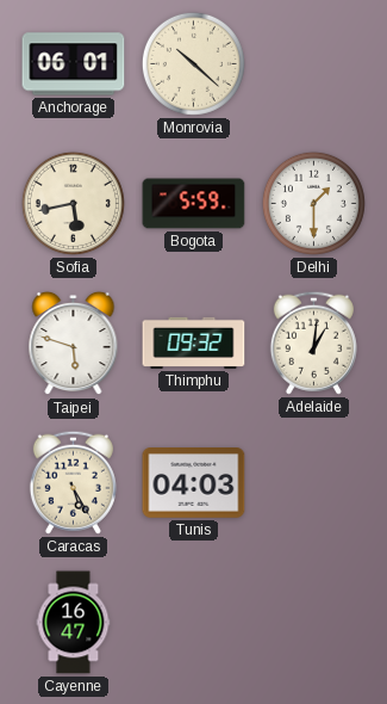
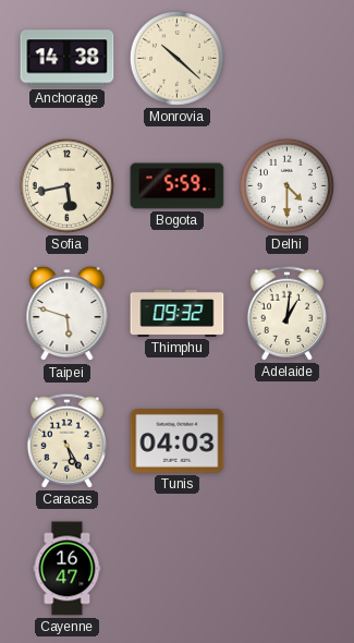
Anchorage: 06:01 -> 14:38 (68, 59)
Delhi: 1:30 -> 4:30 (286, 185)
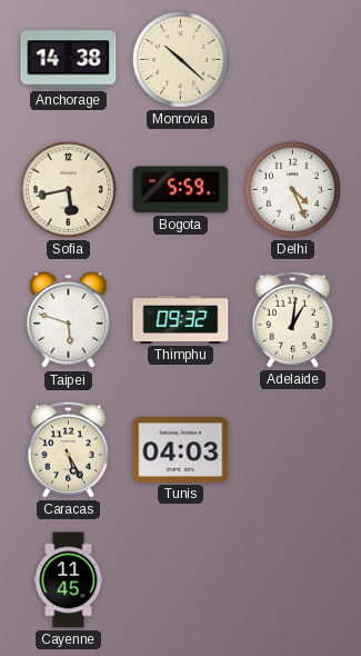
Delhi: 4:30 -> 4:26 (292, 189)
Cayenne: 16:47 -> 11:45 (69, 580)
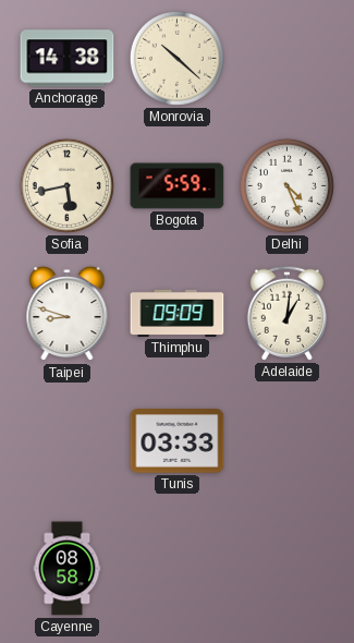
Taipei: 5:48 -> 8:48 (68, 314)
Thimphu: 09:32 -> 09:09 (178, 313)
Caracas: 5:25 -> none (68, 449)
Tunis: 04:03 -> 03:33 (178, 441)
Cayenne: 11:45 -> 08:58 (68, 569)
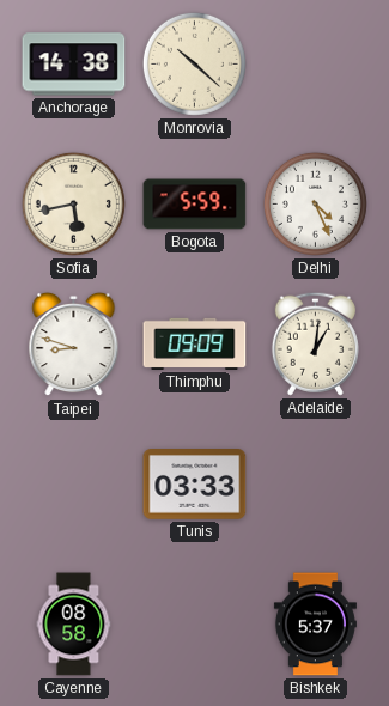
Bishkek: none -> 5:37 (315, 625)
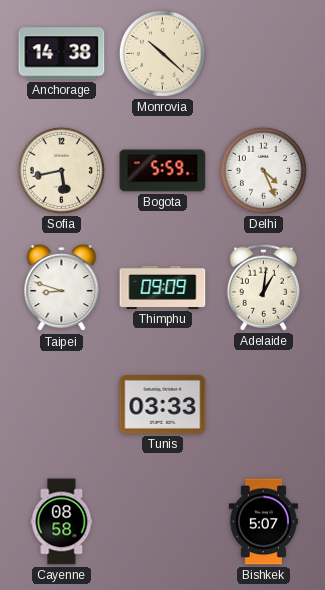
Bishkek: 5:37 -> 5:07 (263, 522)
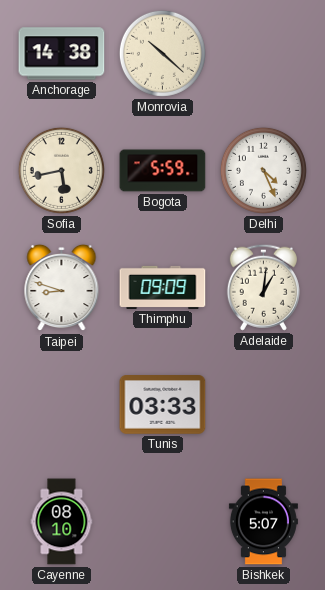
Cayenne: 08:58 -> 08:10 (62, 522)
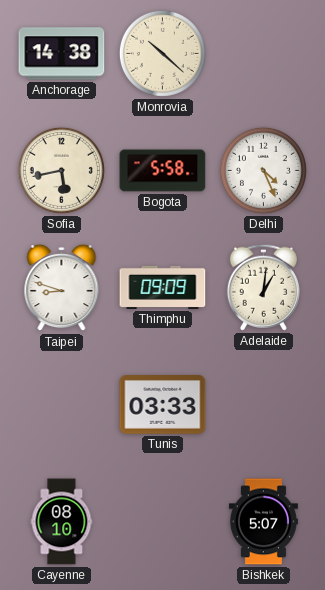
Bogota: 5:59 -> 5:58 (163, 171)
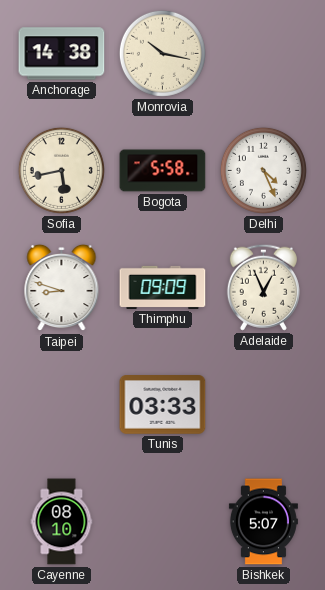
Monrovia: 10:22 -> 10:17 (162, 53)
Adelaide: 1:01 -> 12:56 (263, 287)
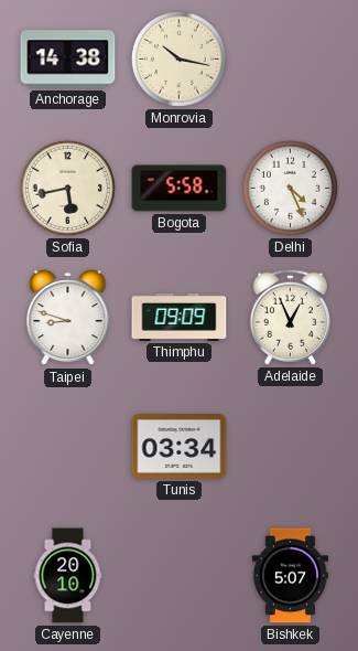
Tunis: 03:33 -> 03:34 (180, 447)
Cayenne: 08:10 -> 20:10 (68, 576)
